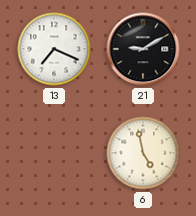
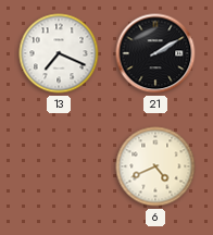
21: 9:10 -> 2:10 (155, 53)
6: 4:58 -> 4:41 (155, 166)
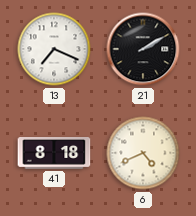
41: none -> 8:18 (54, 153)
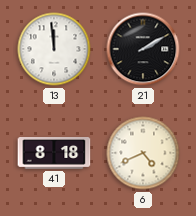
13: 7:19 -> 11:59 (54, 49)
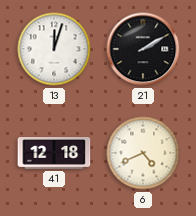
13: 11:59 -> 12:03 (54, 49)
41: 8:18 -> 12:18 (54, 153)
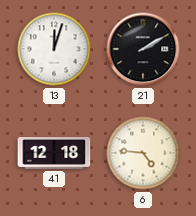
6: 4:41 -> 4:46 (143, 153)
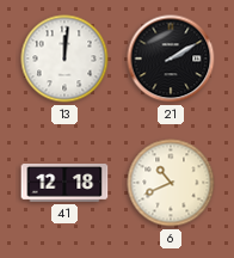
13: 12:03 -> 12:01 (64, 59)
6: 4:46 -> 10:41 (171, 183)
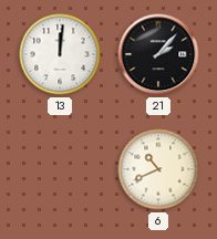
21: 2:10 -> 2:07 (158, 54)
41: 12:18 -> none (64, 183)
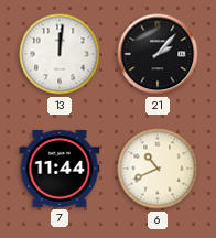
7: none -> 11:44 (60, 169)
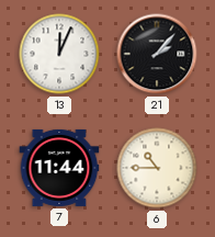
13: 12:01 -> 12:04 (59, 54)
6: 10:41 -> 10:45 (157, 168)
